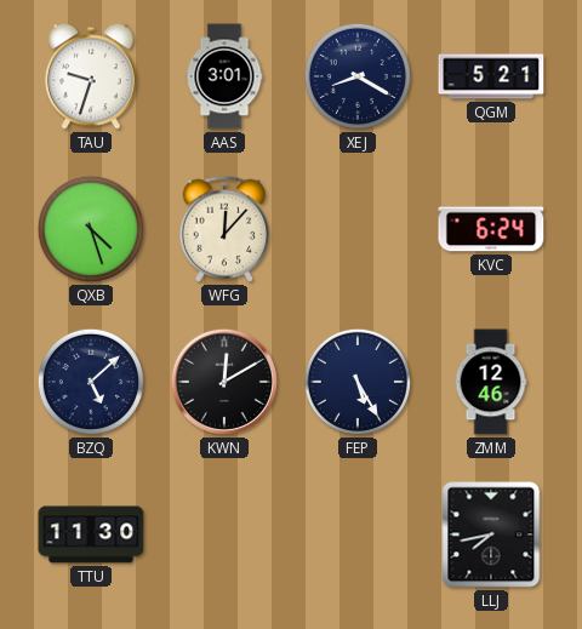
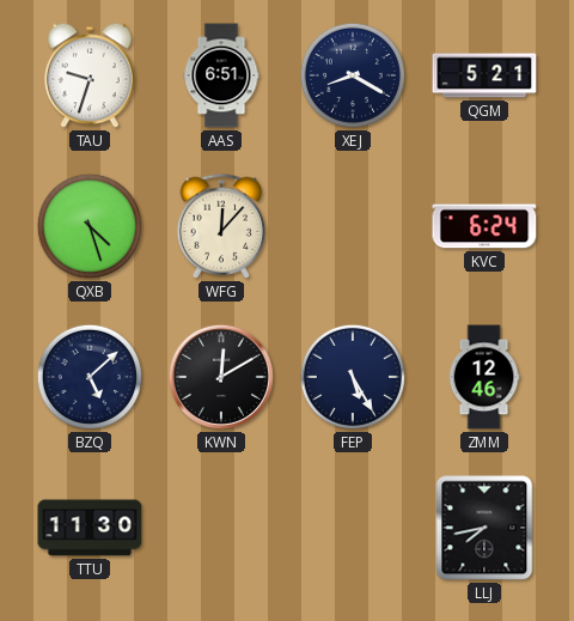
AAS: 3:01 -> 6:51 (221, 75)
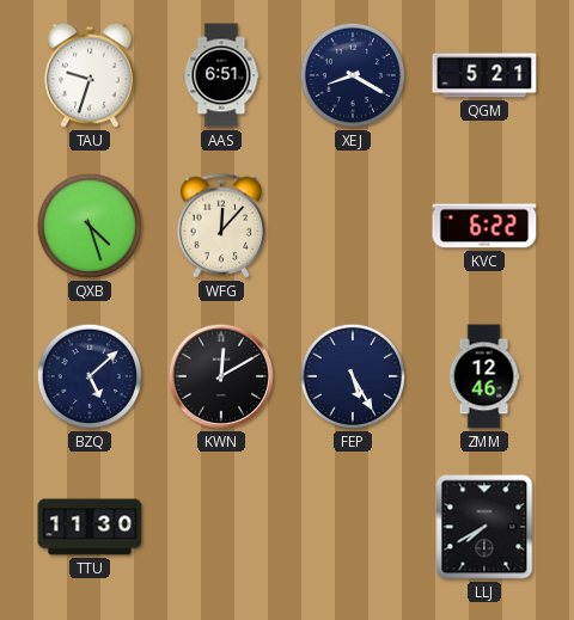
KVC: 6:24 -> 6:22 (484, 226)
LLJ: 7:43 -> 7:40 (484, 527)
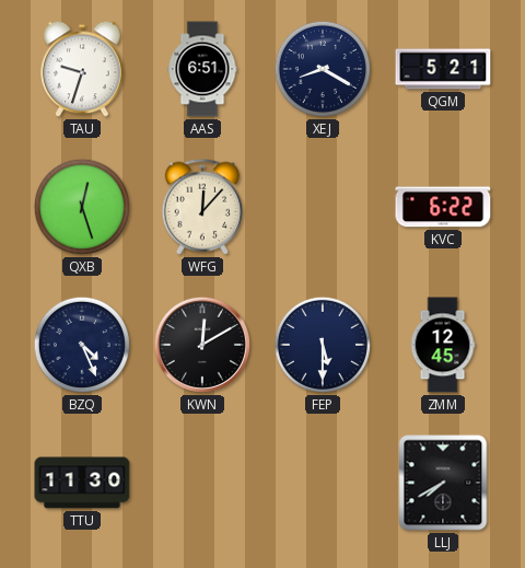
QXB: 4:27 -> 12:27 (82, 207)
BZQ: 5:08 -> 4:26 (82, 345)
FEP: 5:25 -> 5:30 (323, 345)
ZMM: 12:46 -> 12:45 (443, 345)
